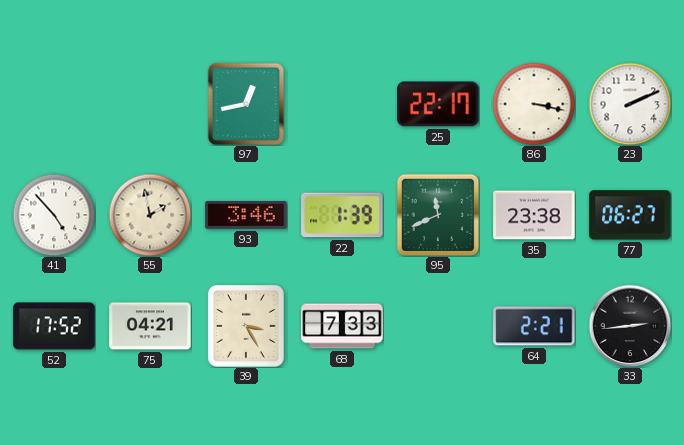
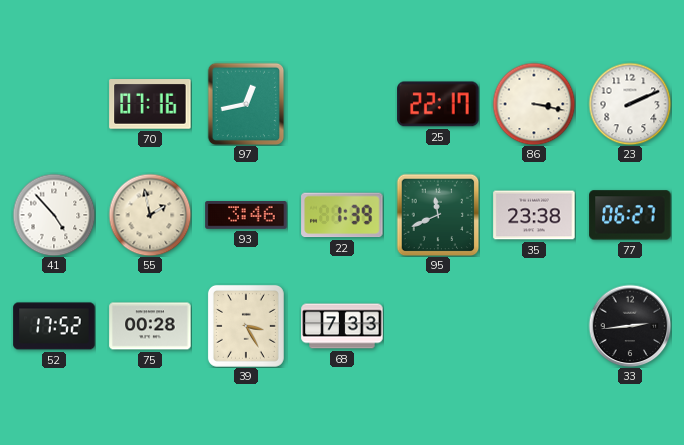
70: none -> 07:16 (150, 104)
75: 04:21 -> 00:28 (150, 326)
64: 2:21 -> none (534, 326)
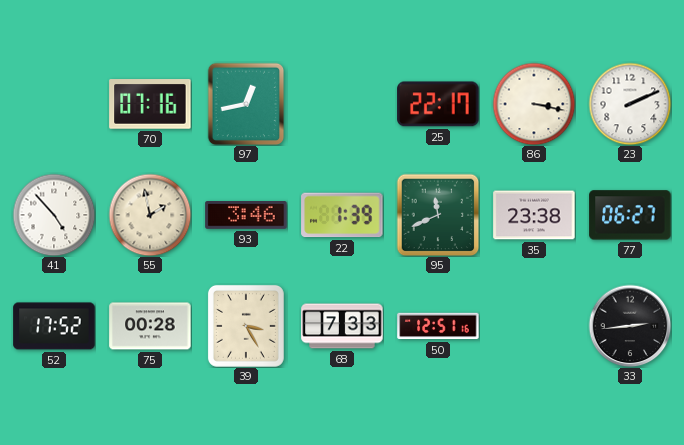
50: none -> 12:51 (438, 326)
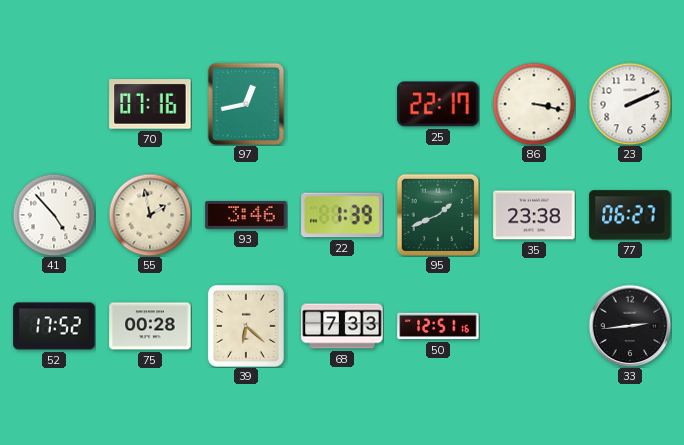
95: 11:41 -> 1:41 (438, 215)
39: 3:25 -> 6:22 (246, 326)
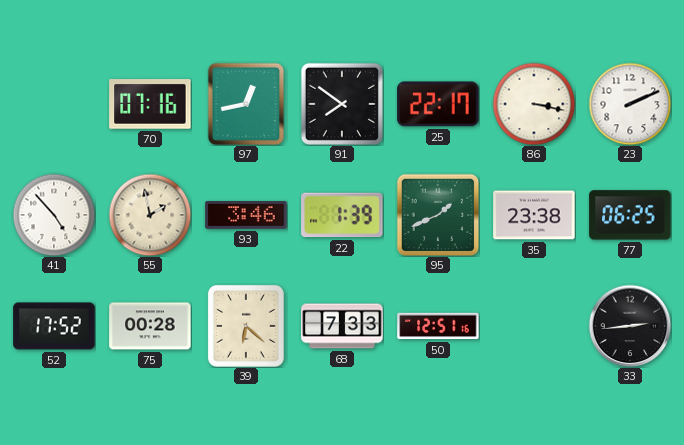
91: none -> 7:51 (342, 104)
77: 06:27 -> 06:25 (630, 215)
